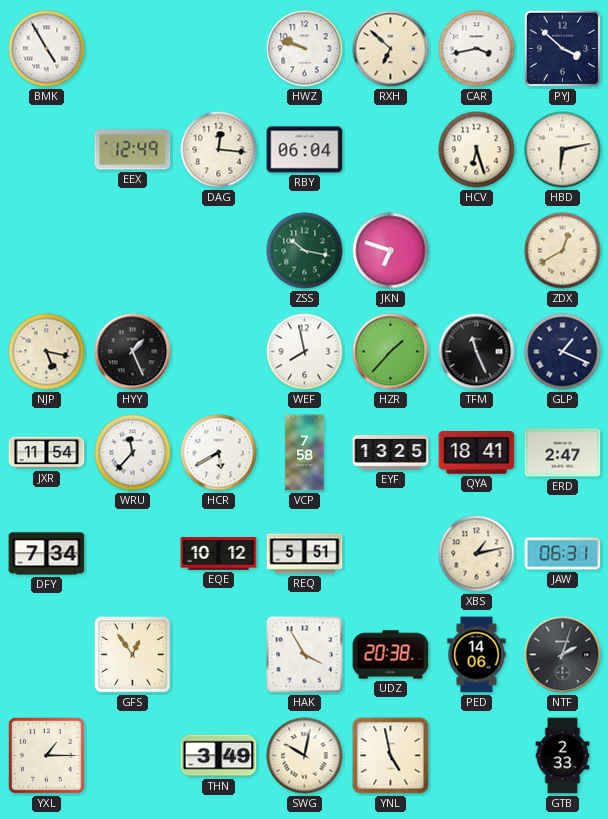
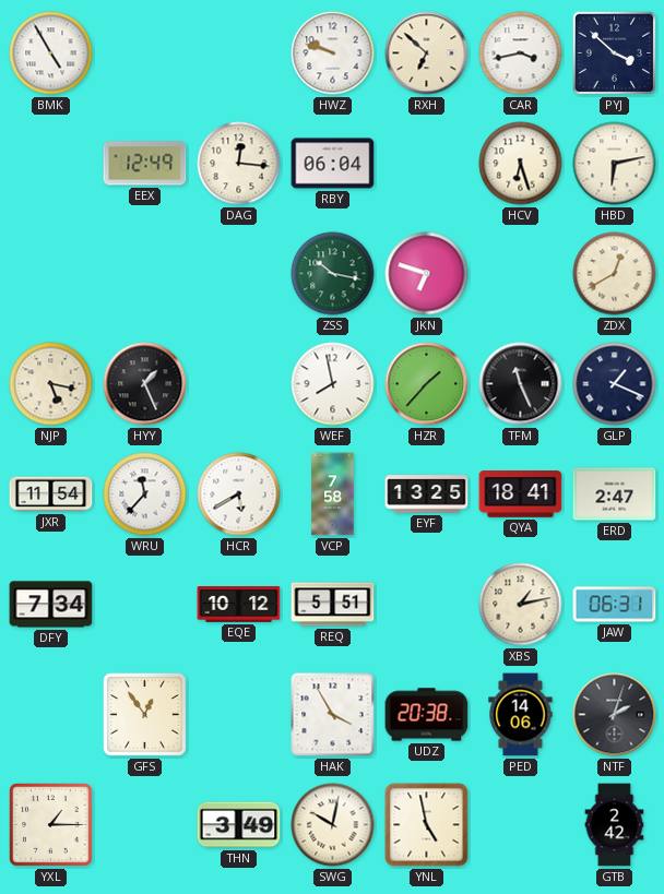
GTB: 2:33 -> 2:42 (615, 825)
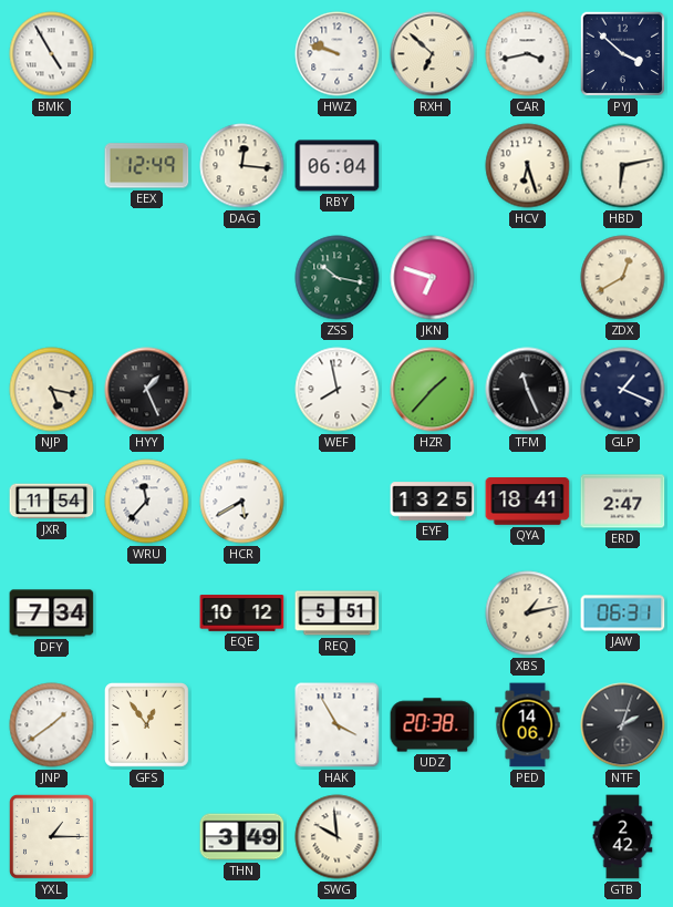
VCP: 7:58 -> none (333, 494)
JNP: none -> 1:39 (52, 725)
SWG: 10:02 -> 9:59 (338, 837)
YNL: 4:58 -> none (427, 825)
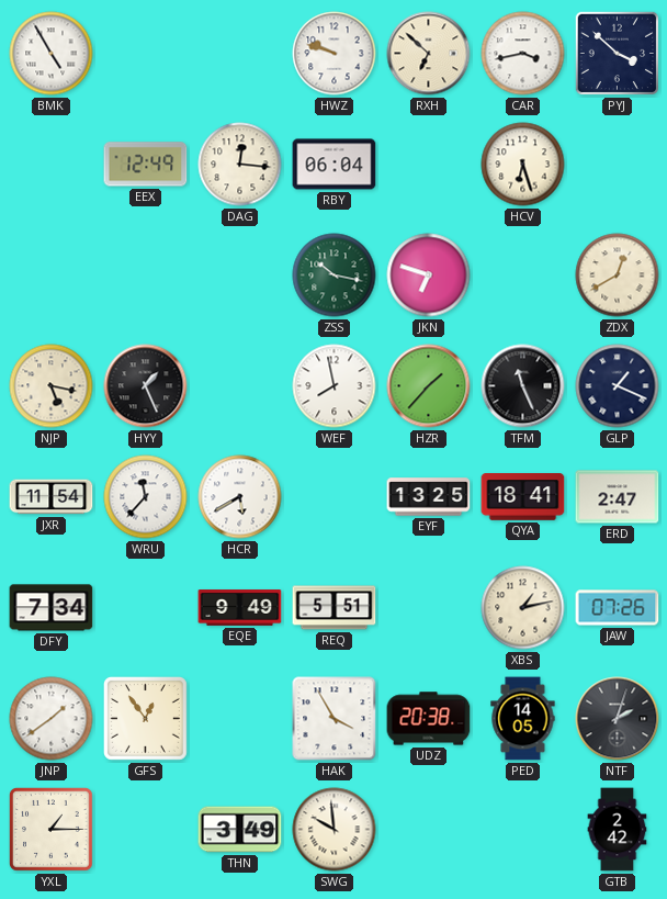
HBD: 6:13 -> none (623, 166)
EQE: 10:12 -> 9:49 (240, 608)
JAW: 06:31 -> 07:26 (618, 608)
PED: 14:06 -> 14:05 (523, 719)
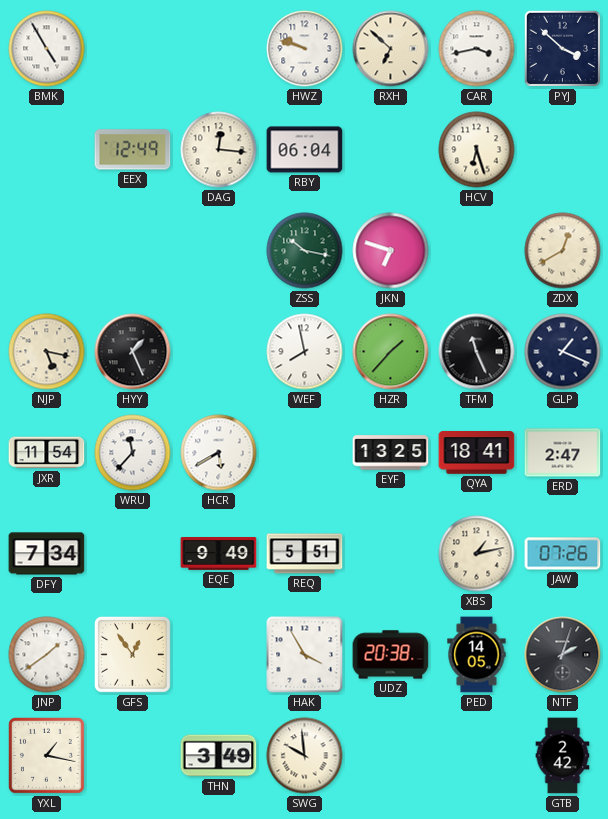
YXL: 1:15 -> 1:17 (47, 756)
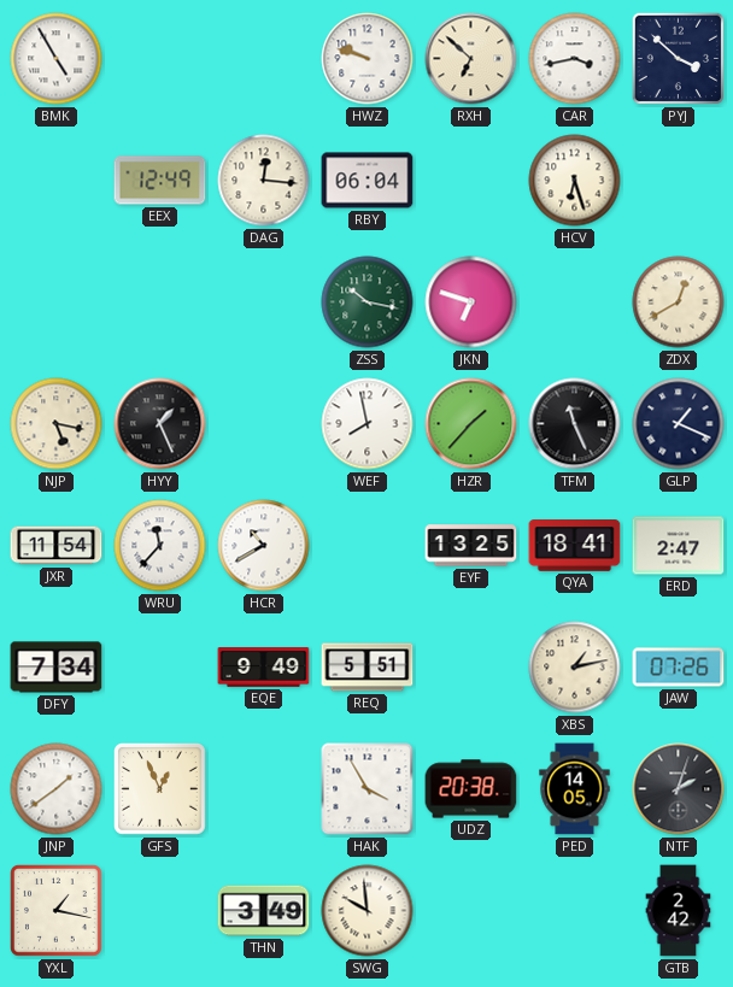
HCR: 5:40 -> 10:40 (264, 546)
GFS: 12:54 -> 12:56 (160, 789)
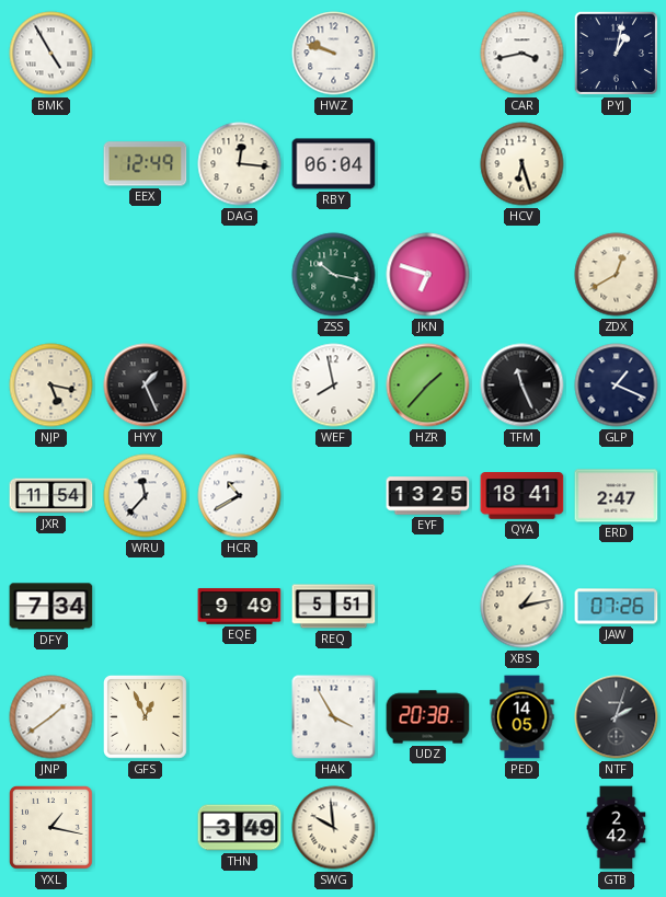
RXH: 6:52 -> none (471, 59)
PYJ: 3:52 -> 1:02 (617, 54)
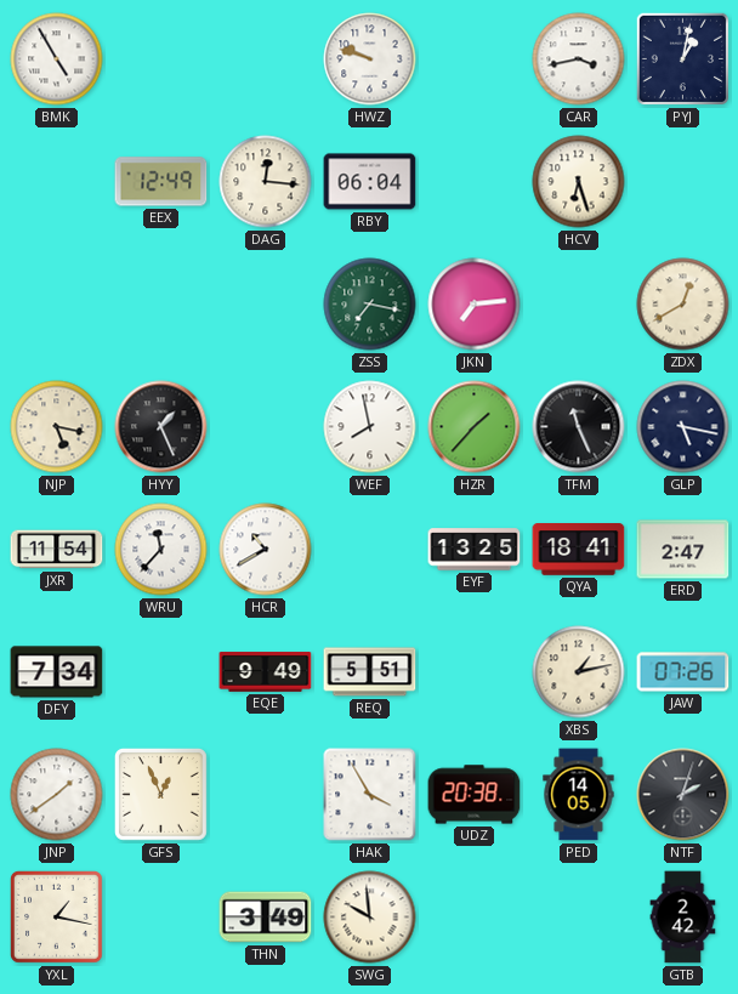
ZSS: 10:17 -> 7:17 (370, 305)
JKN: 6:48 -> 7:14 (475, 305)
GLP: 1:19 -> 5:17 (683, 427)
